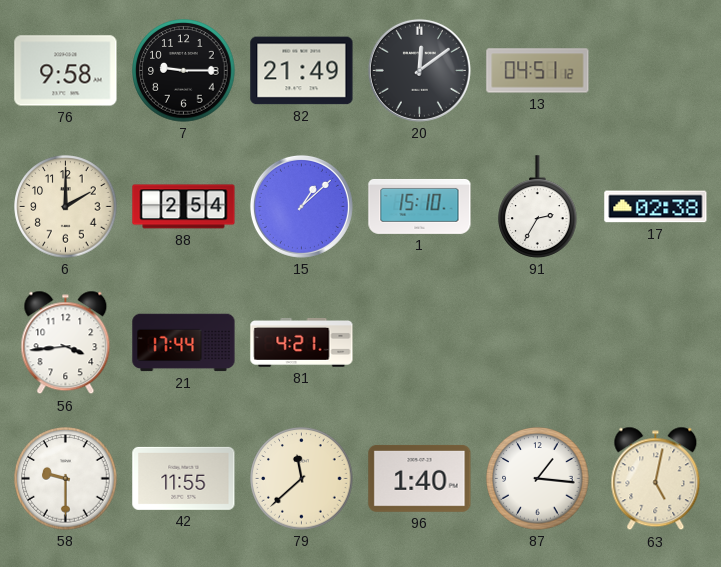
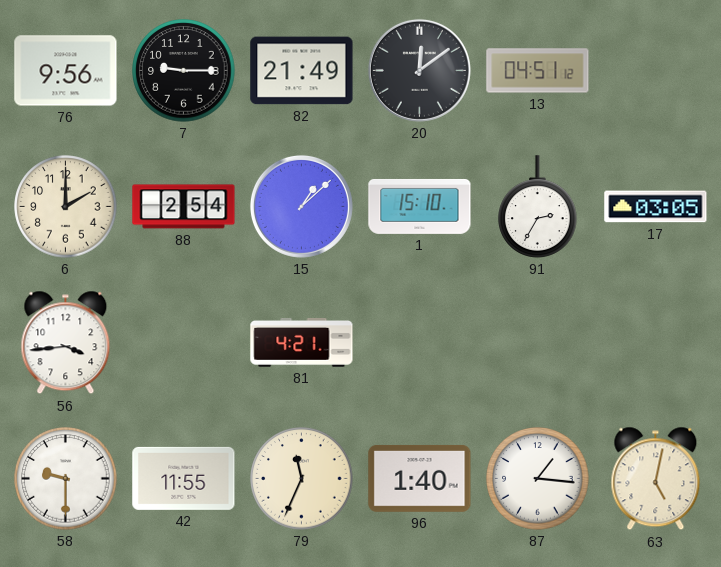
76: 9:58 -> 9:56 (66, 71)
17: 02:38 -> 03:05 (656, 207)
21: 17:44 -> none (184, 343)
79: 11:38 -> 11:34 (302, 479)
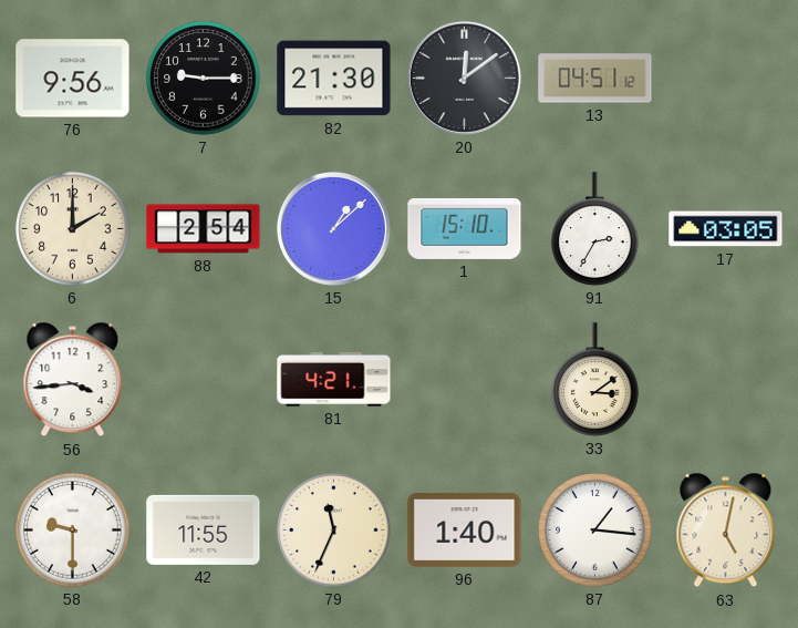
82: 21:49 -> 21:30 (334, 79)
33: none -> 3:09 (595, 380)
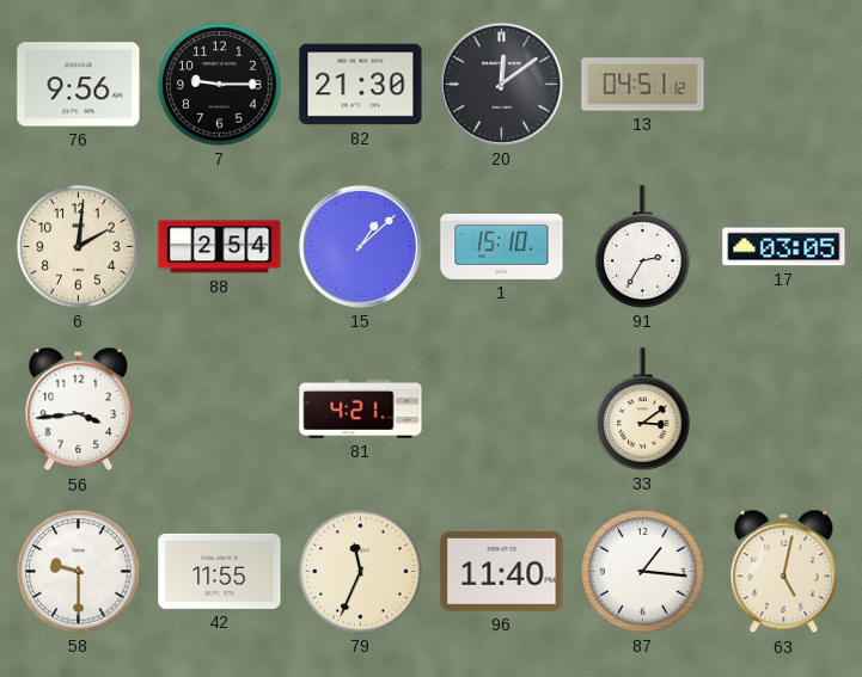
6: 2:00 -> 2:01 (79, 247)
96: 1:40 -> 11:40 (502, 571)
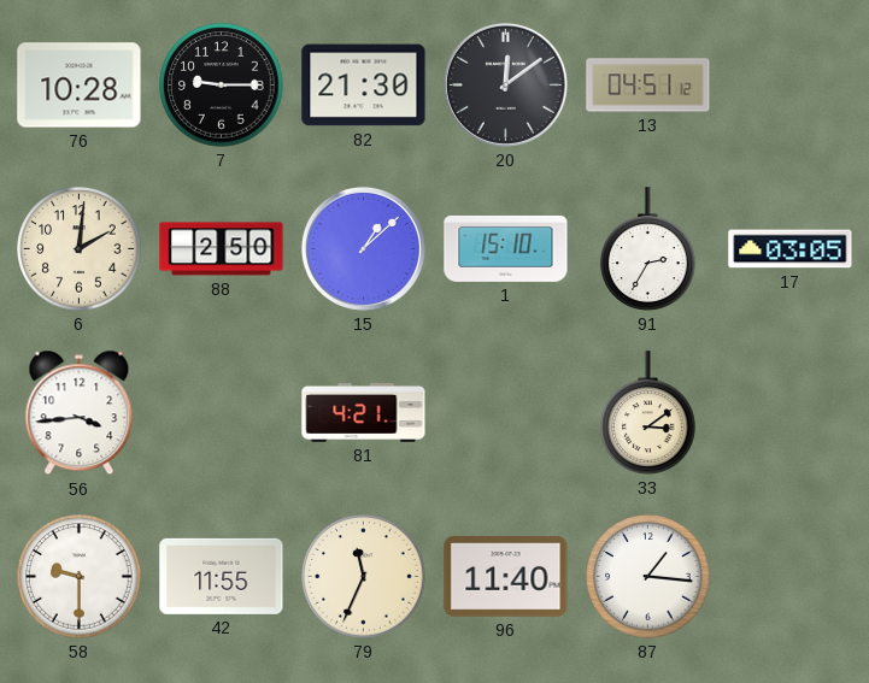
76: 9:56 -> 10:28 (80, 86)
88: 2:54 -> 2:50 (222, 249)
63: 5:02 -> none (784, 572)
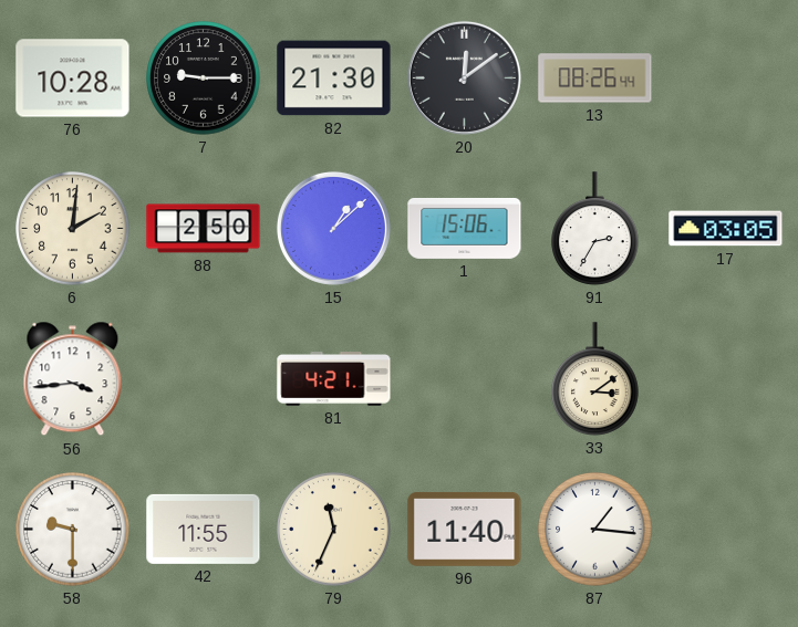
13: 04:51 -> 08:26 (595, 79)
1: 15:10 -> 15:06 (465, 228)
